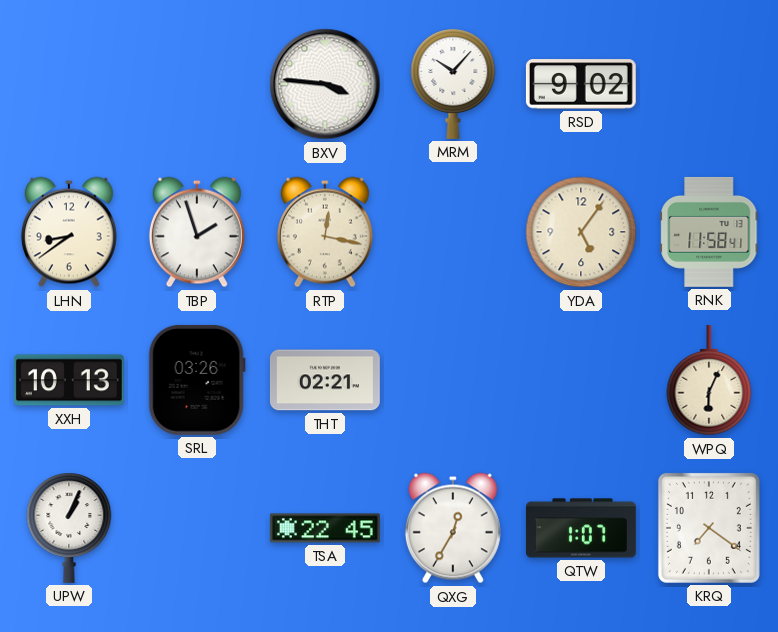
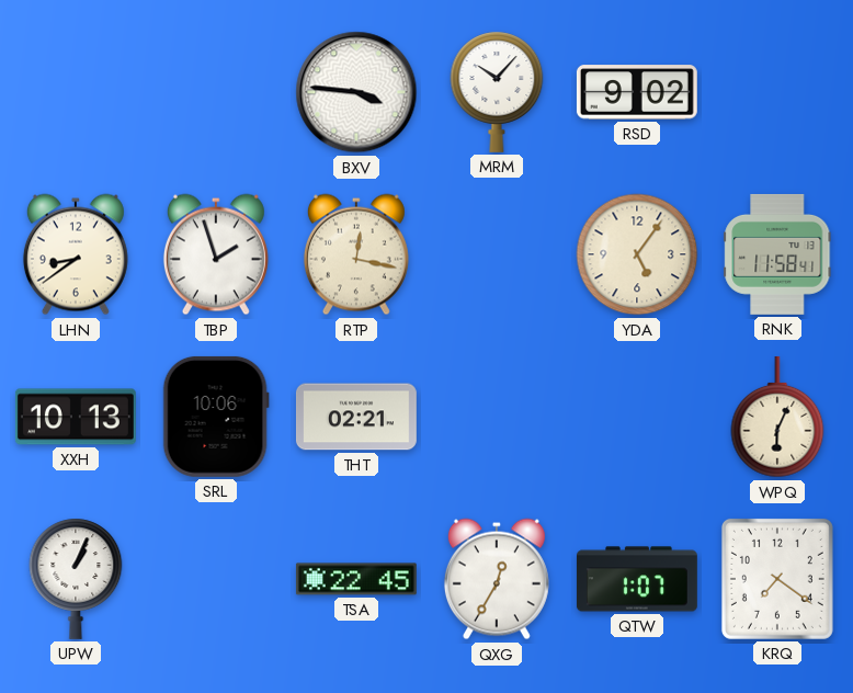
SRL: 03:26 -> 10:06 (216, 417)
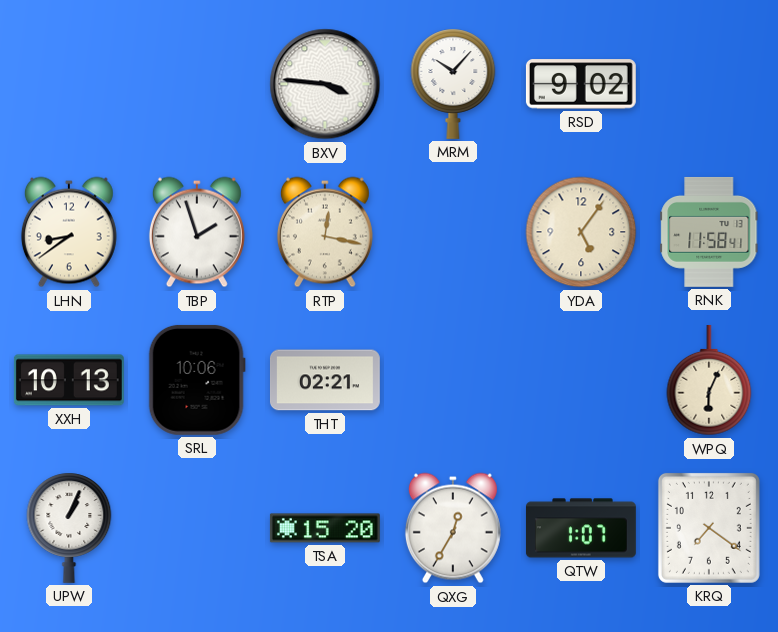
TSA: 22:45 -> 15:20 (325, 528)
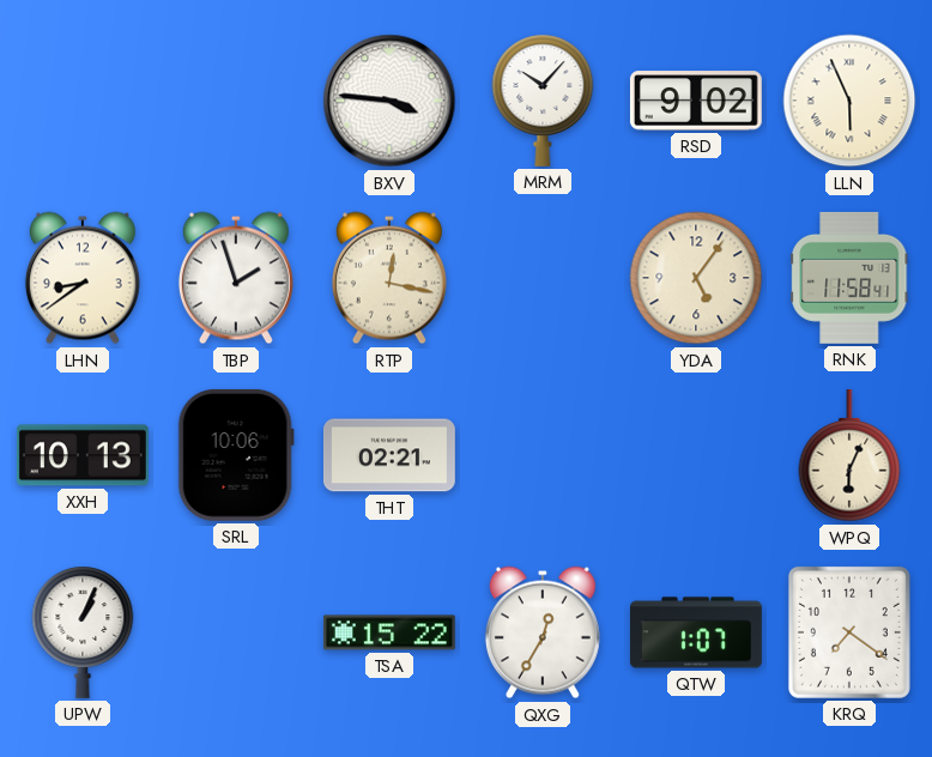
LLN: none -> 5:56 (849, 101)
TSA: 15:20 -> 15:22 (389, 632)
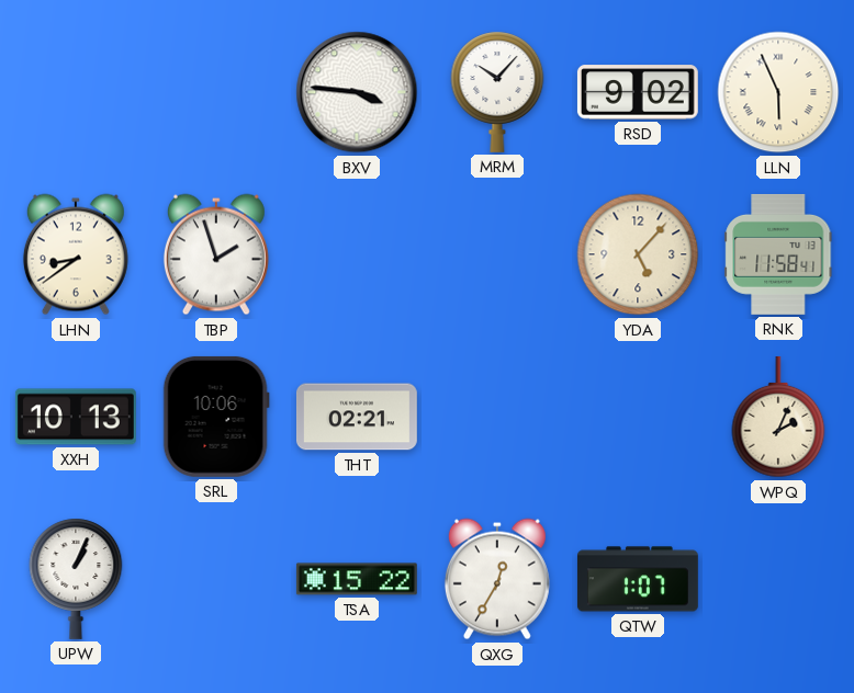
RTP: 12:17 -> none (389, 278)
YDA: 5:06 -> 5:07 (638, 254)
WPQ: 6:04 -> 2:04 (778, 417)
KRQ: 7:21 -> none (849, 632)
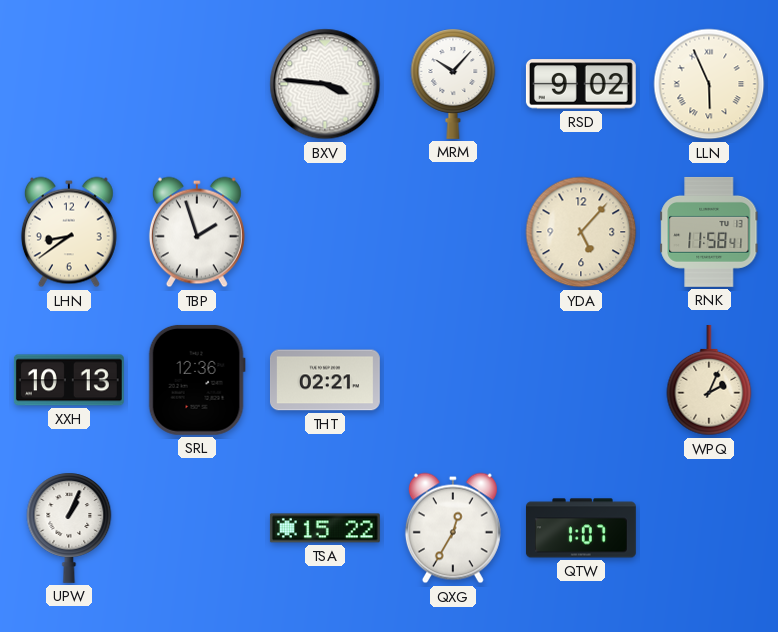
SRL: 10:06 -> 12:36 (197, 380)
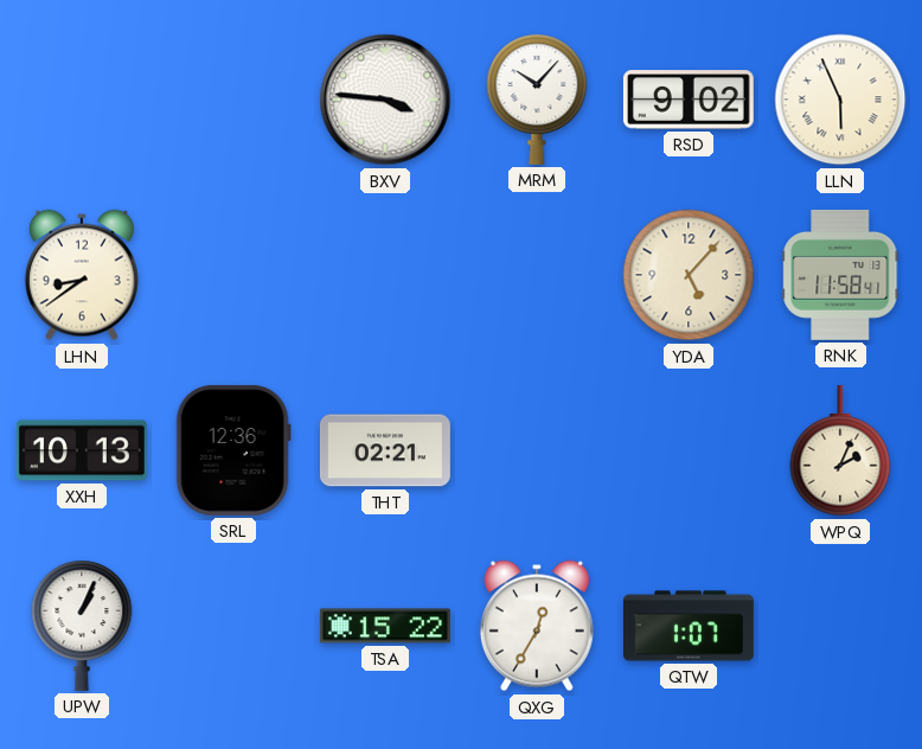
TBP: 1:57 -> none (197, 232)
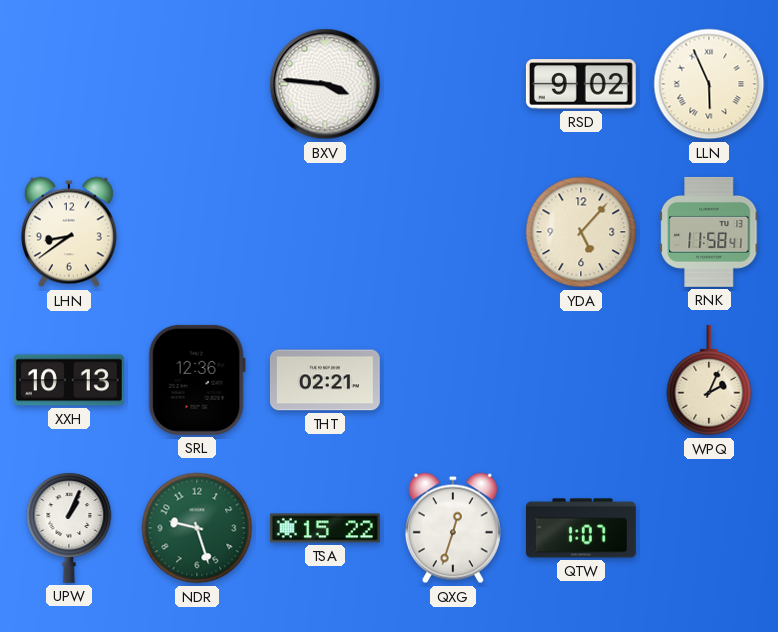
MRM: 10:07 -> none (537, 100)
NDR: none -> 9:27 (197, 528)
QXG: 12:35 -> 12:33 (453, 528)
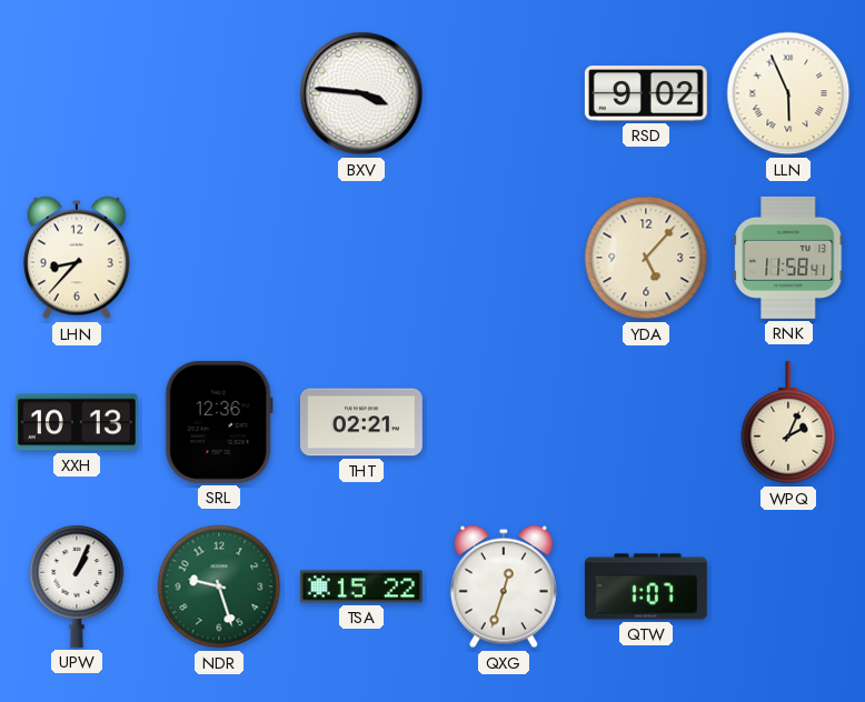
LHN: 8:39 -> 8:37 (77, 258)
